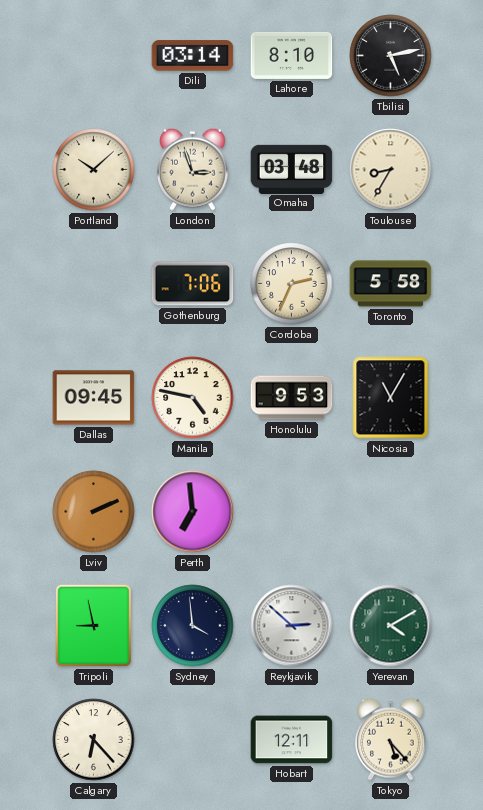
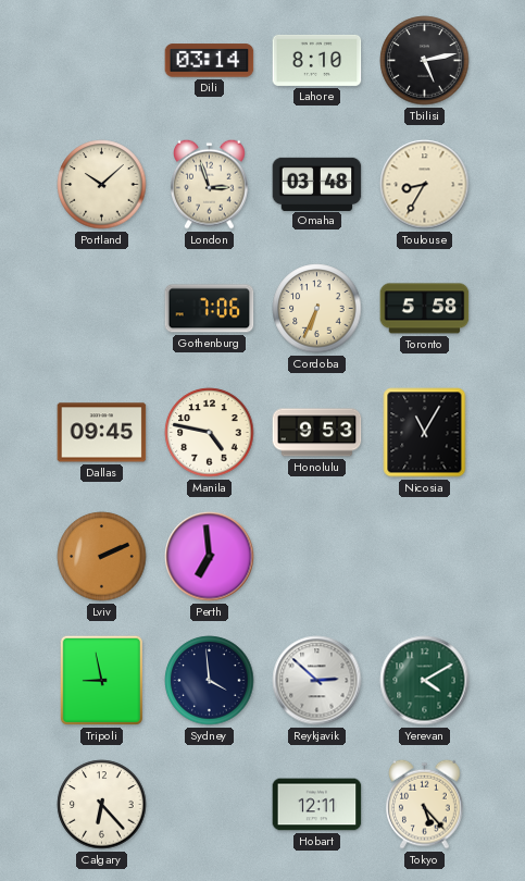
Cordoba: 2:34 -> 6:34 (317, 309)
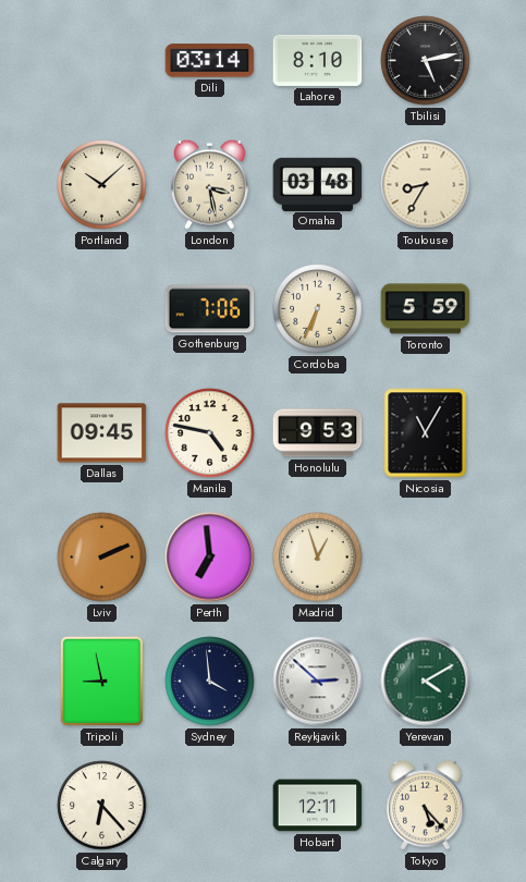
London: 2:57 -> 3:28 (210, 184)
Toronto: 5:58 -> 5:59 (426, 309)
Madrid: none -> 12:57 (318, 558)
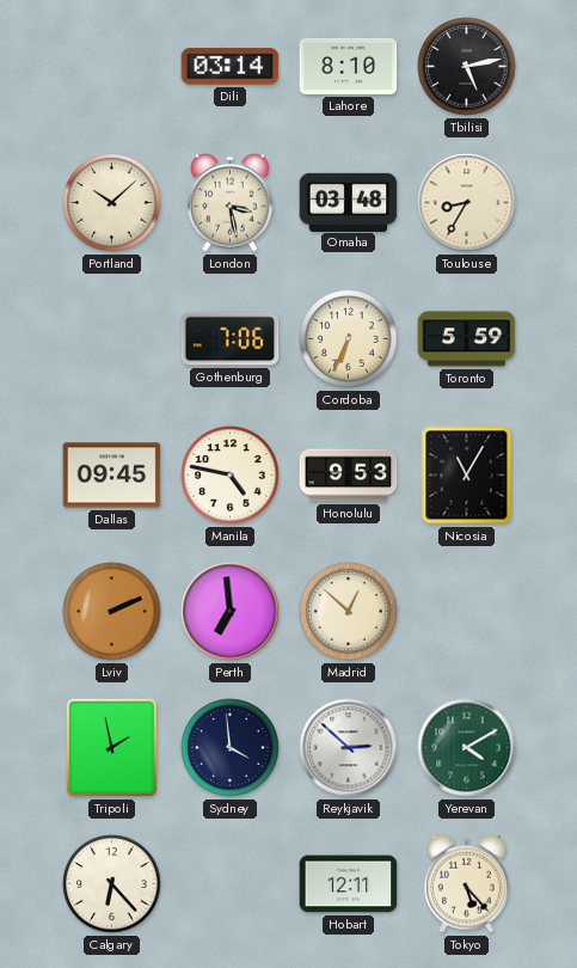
Madrid: 12:57 -> 12:52 (349, 612)
Tripoli: 8:58 -> 1:58 (111, 747)
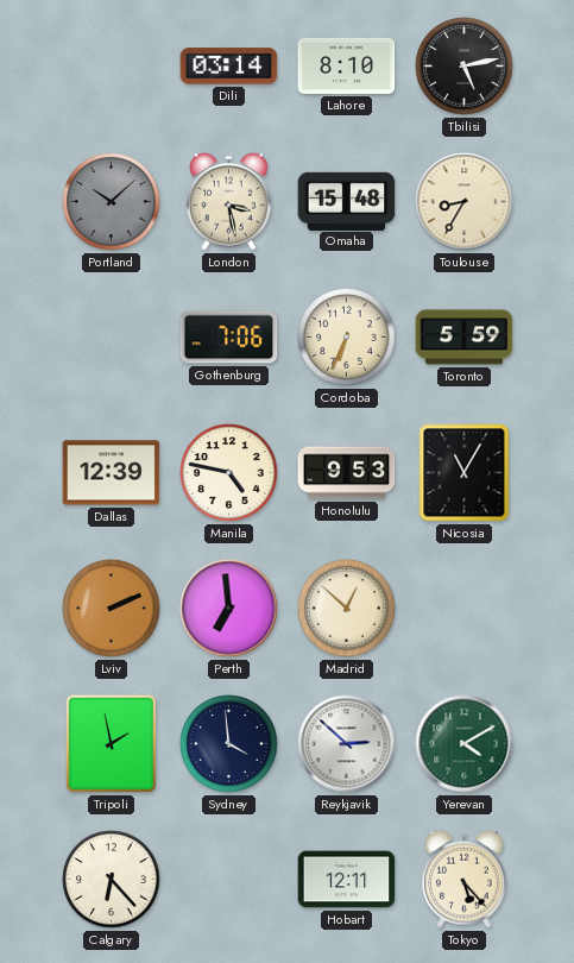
Portland dial: cream -> grey (112, 202)
Omaha: 03:48 -> 15:48 (347, 201)
Dallas: 09:45 -> 12:39 (112, 473)
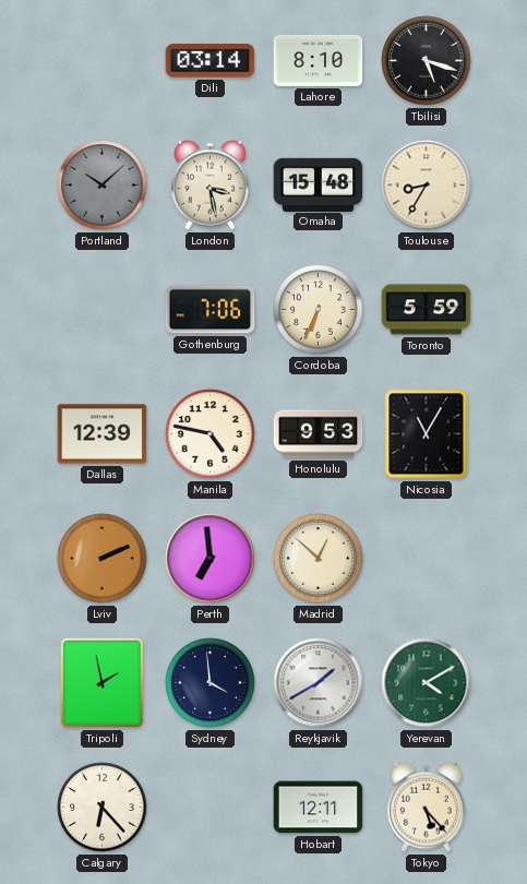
Tbilisi: 5:13 -> 5:18 (427, 61)
Reykjavik: 2:52 -> 1:40 (319, 683)
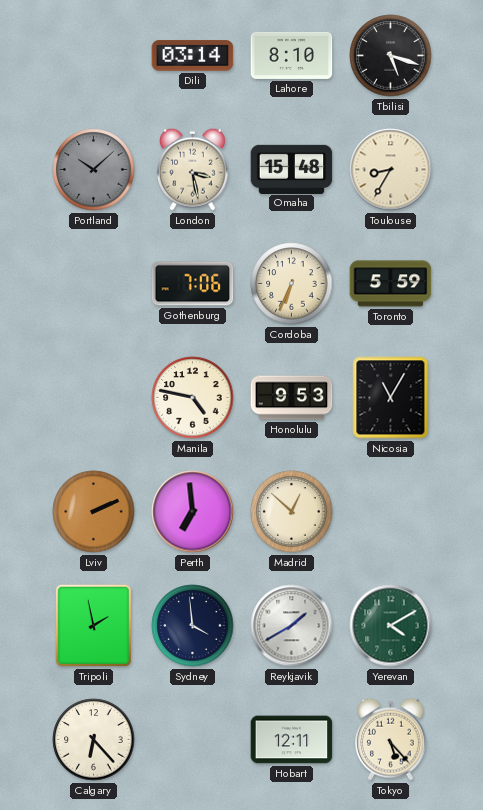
Dallas: 12:39 -> none (103, 434)
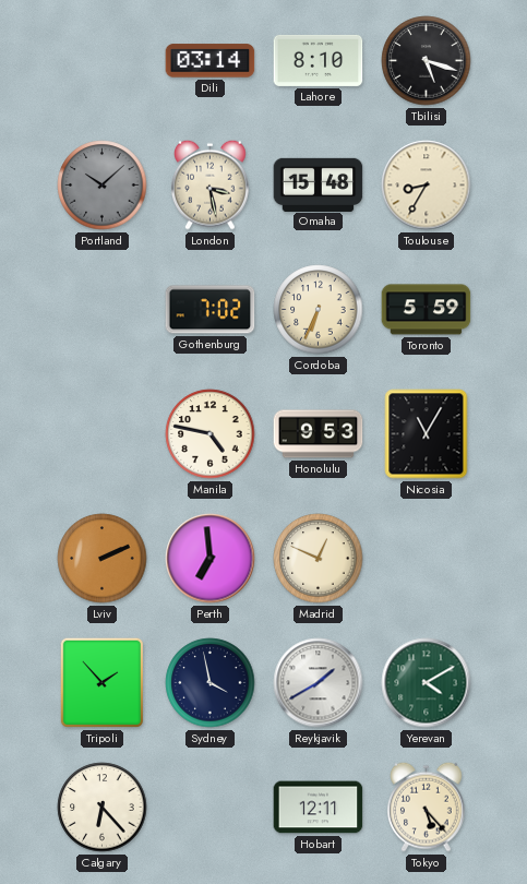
Gothenburg: 7:06 -> 7:02 (211, 310)
Madrid: 12:52 -> 12:49 (319, 559)
Tripoli: 1:58 -> 1:53 (101, 682)
Sydney: 3:59 -> 3:58 (211, 683)
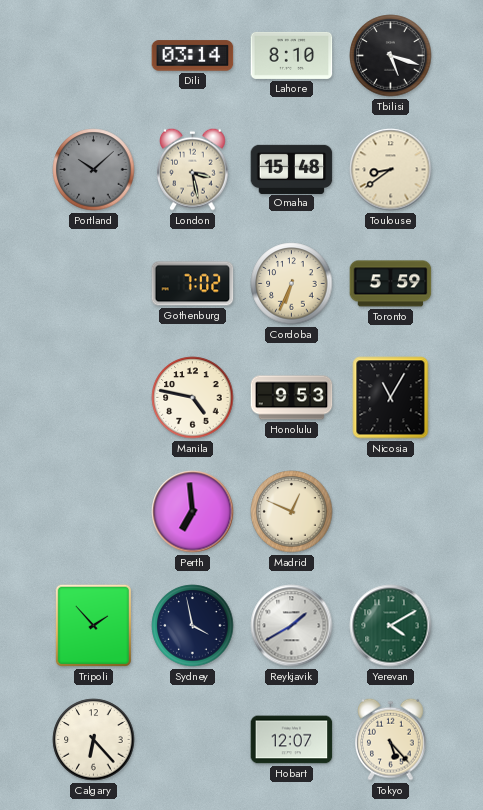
Toulouse: 8:35 -> 8:39 (391, 170)
Lviv: 2:11 -> none (103, 559)
Hobart: 12:11 -> 12:07 (292, 740)
